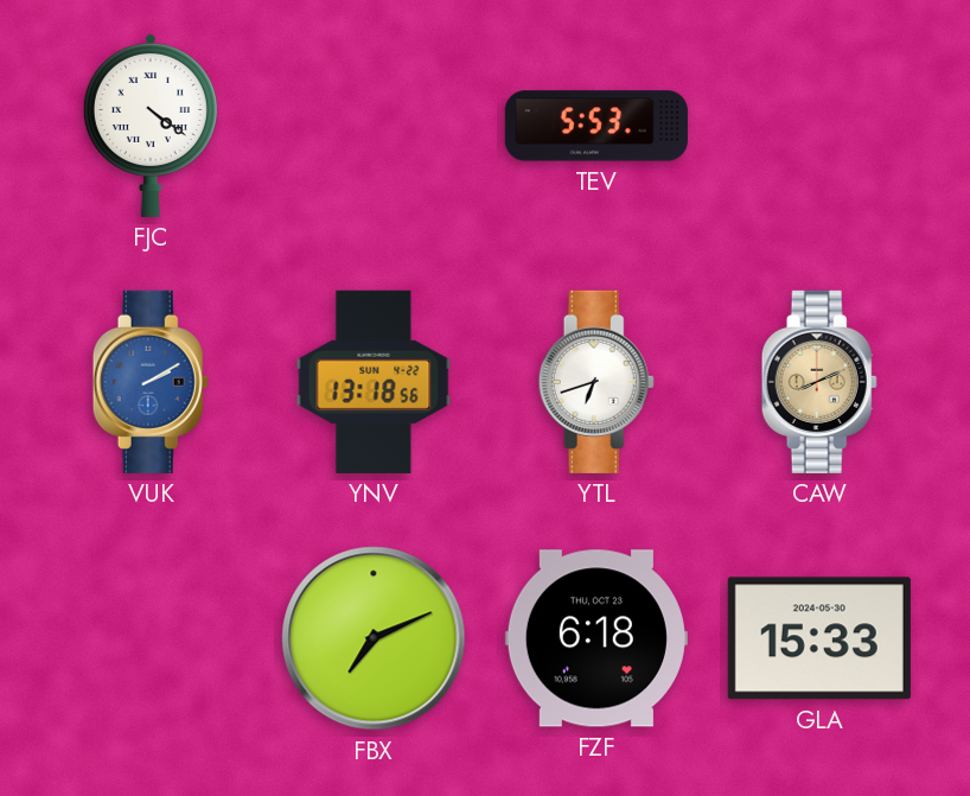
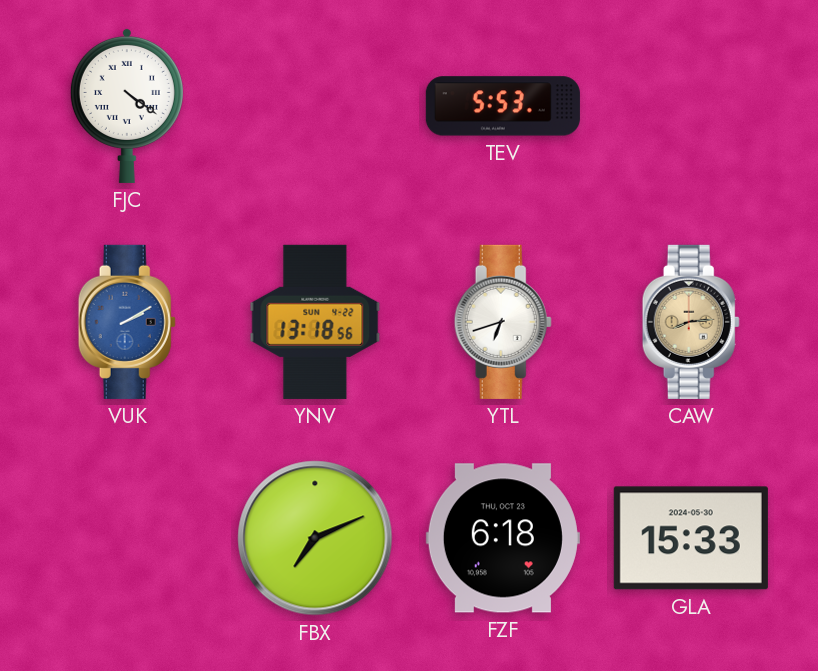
CAW: 8:11 -> 8:14 (691, 322)
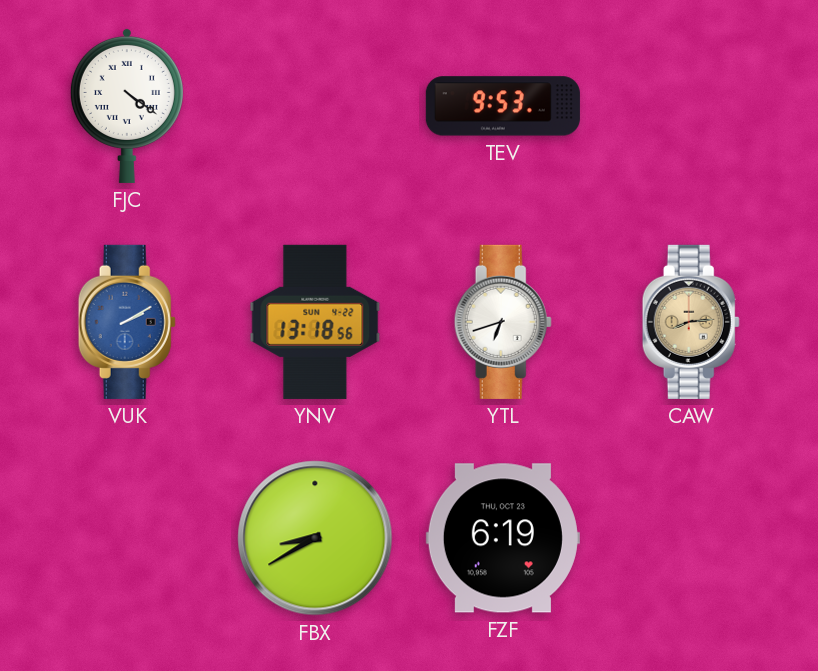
TEV: 5:53 -> 9:53 (503, 106)
FBX: 7:11 -> 8:40 (315, 538)
FZF: 6:18 -> 6:19 (503, 538)
GLA: 15:33 -> none (691, 538)
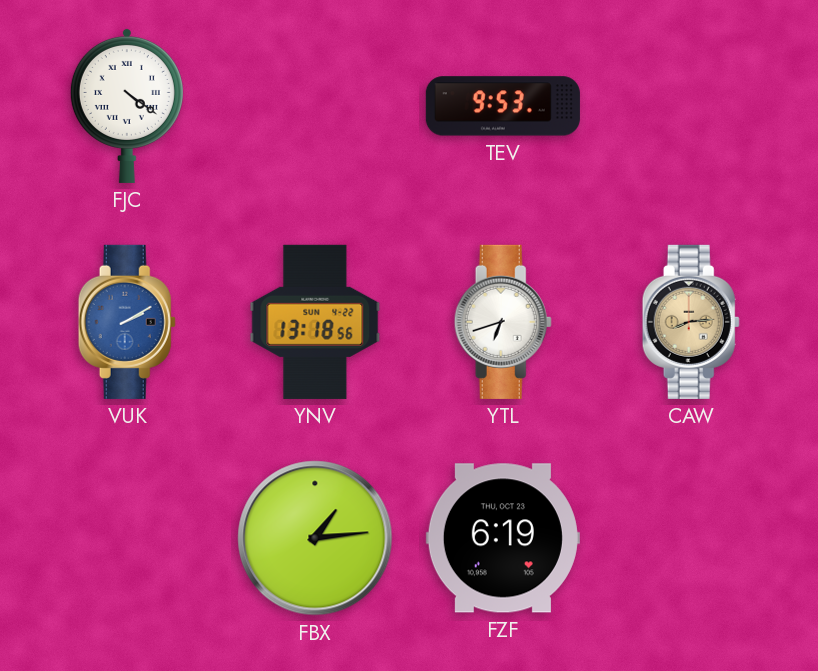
FBX: 8:40 -> 1:14 (315, 538)
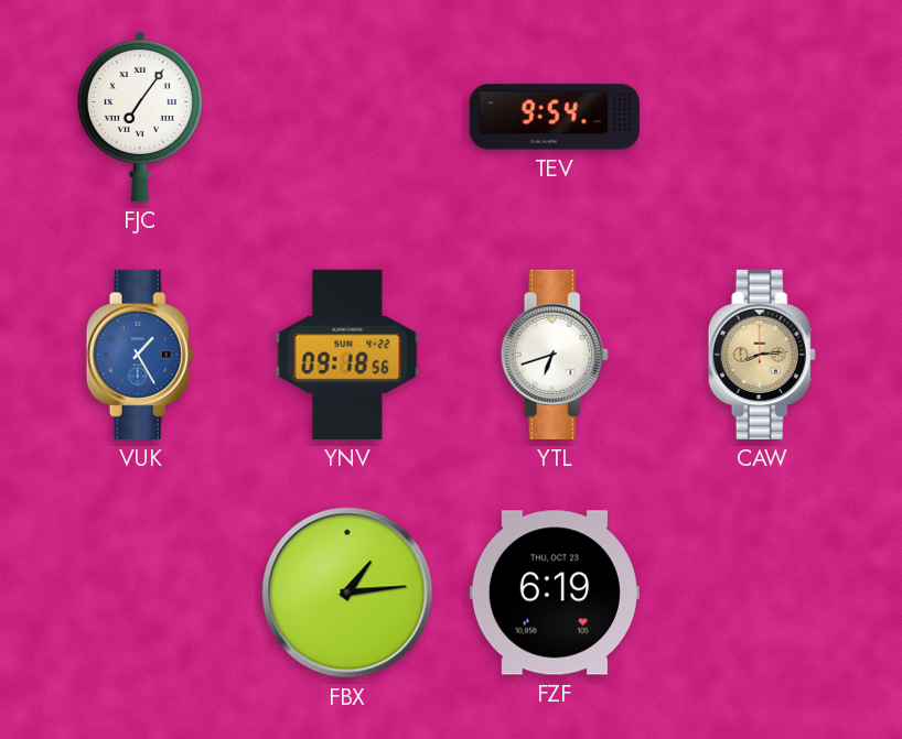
FJC: 4:21 -> 7:06 (140, 116)
TEV: 9:53 -> 9:54 (555, 117)
VUK: 2:10 -> 1:25 (140, 355)
YNV: 13:18 -> 09:18 (347, 355)
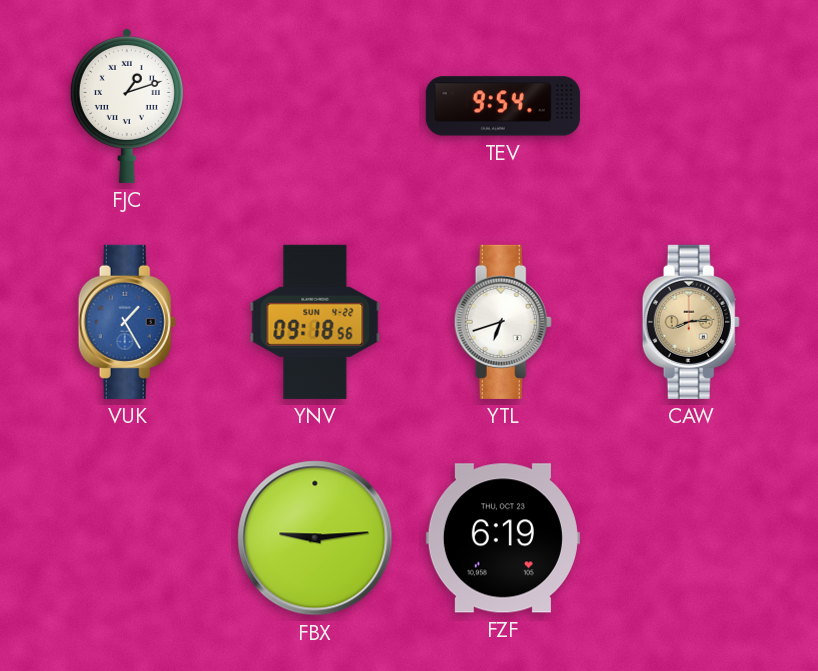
FJC: 7:06 -> 1:12 (127, 105)
FBX: 1:14 -> 9:14 (315, 538)
